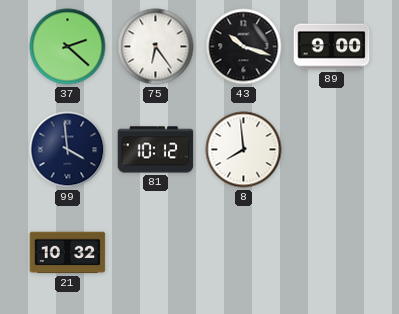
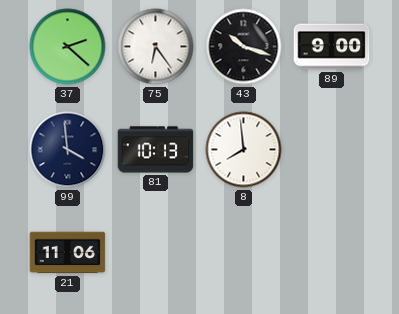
81: 10:12 -> 10:13 (156, 150)
21: 10:32 -> 11:06 (68, 253)
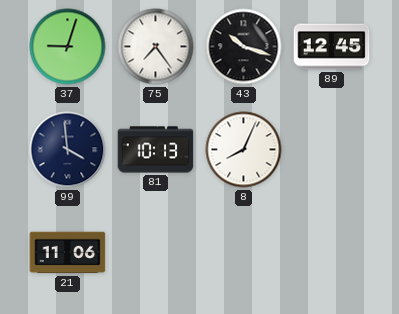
37: 2:22 -> 9:03 (68, 47)
75: 6:24 -> 7:24 (156, 47)
89: 9:00 -> 12:45 (332, 47)
8: 7:59 -> 8:04 (244, 150)
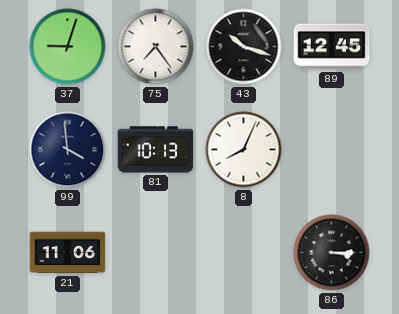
86: none -> 3:15 (332, 253)
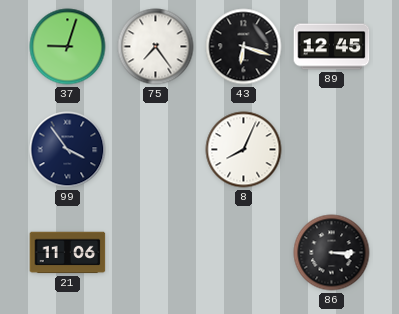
43: 10:18 -> 6:18 (244, 47)
99: 3:59 -> 3:54 (68, 150)
81: 10:13 -> none (156, 150)
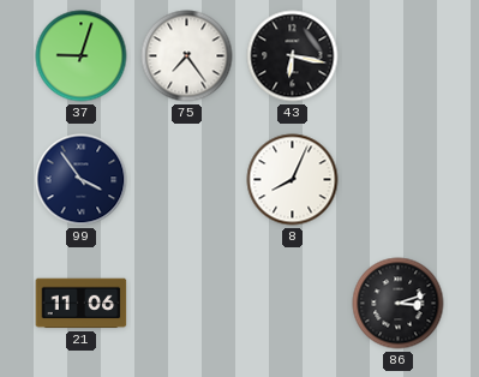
43: 6:18 -> 6:17 (293, 56)
89: 12:45 -> none (332, 47)
86: 3:15 -> 3:12 (399, 304)
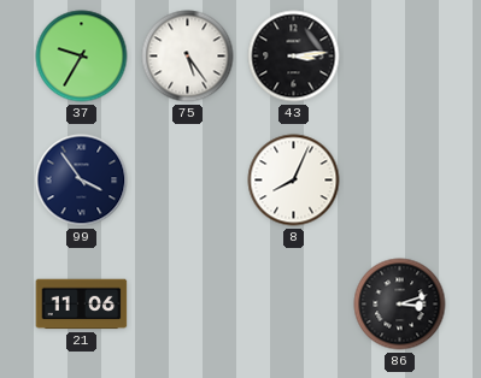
37: 9:03 -> 9:35 (82, 57)
75: 7:24 -> 5:24 (188, 57)
43: 6:17 -> 3:14 (294, 57)
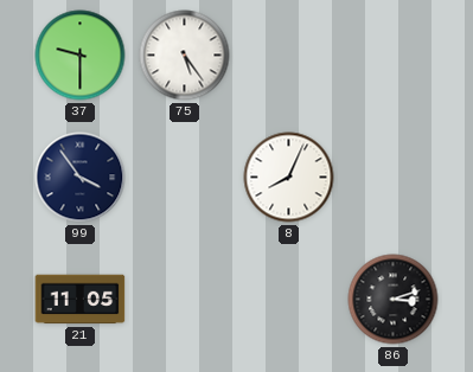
37: 9:35 -> 9:30 (81, 56)
43: 3:14 -> none (294, 57)
21: 11:06 -> 11:05 (81, 300)
